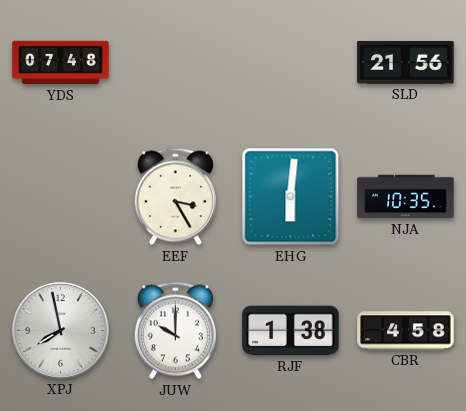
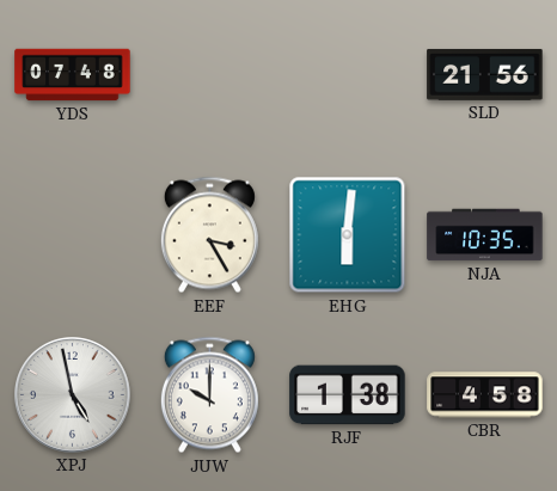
XPJ: 7:58 -> 4:58 (73, 395)
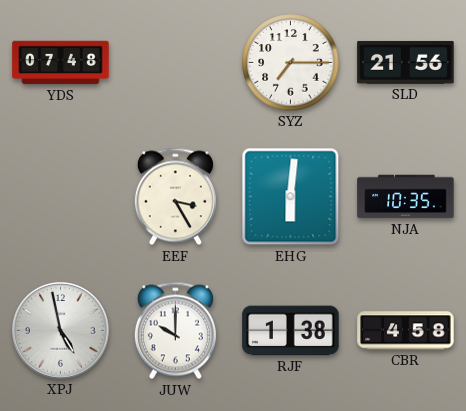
SYZ: none -> 7:15 (291, 63)
